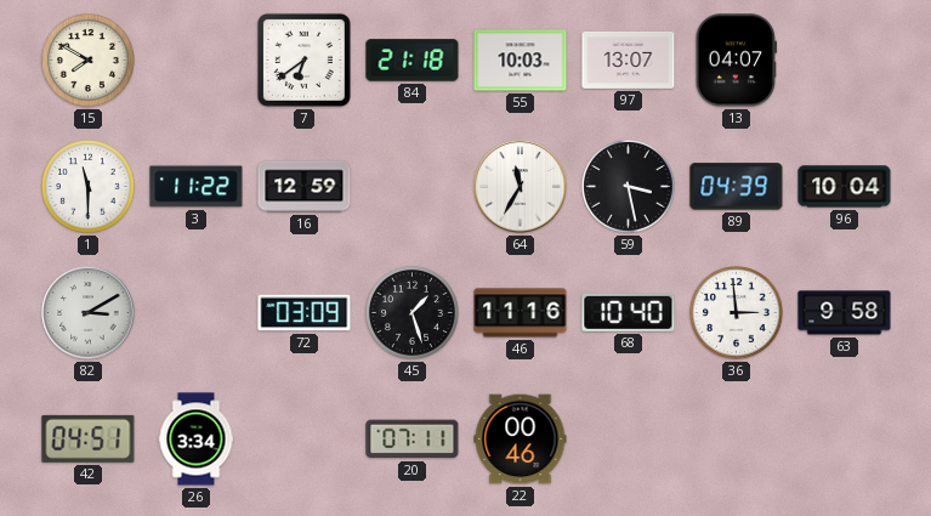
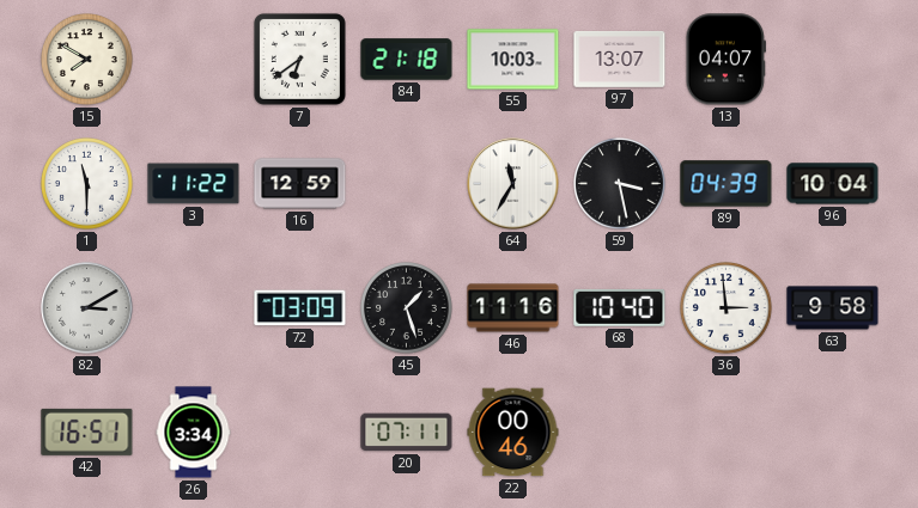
42: 04:51 -> 16:51 (87, 432)
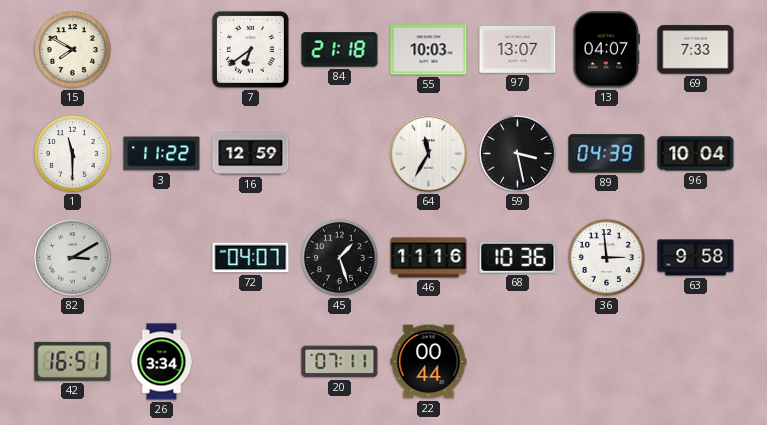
69: none -> 7:33 (696, 50)
72: 03:09 -> 04:07 (251, 258)
68: 10:40 -> 10:36 (518, 257)
22: 00:46 -> 00:44 (429, 362)
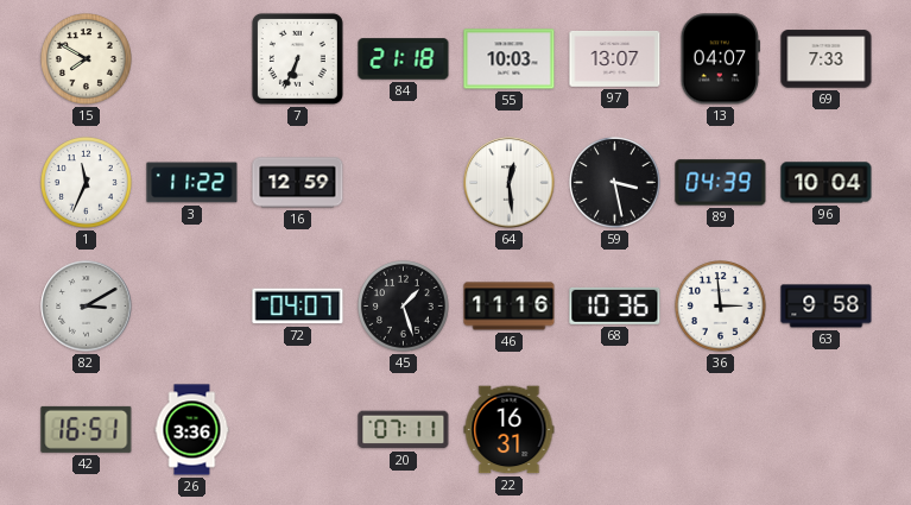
7: 6:39 -> 6:34 (297, 58)
1: 11:30 -> 11:34 (87, 183)
64: 11:35 -> 12:29 (510, 183)
26: 3:34 -> 3:36 (192, 430)
22: 00:44 -> 16:31 (510, 430)
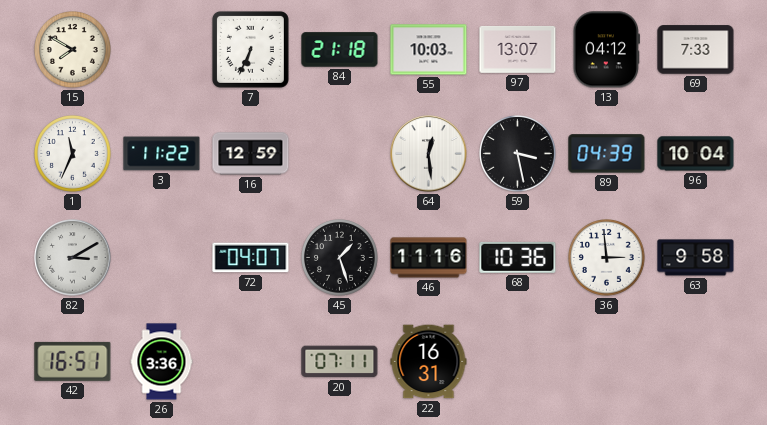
13: 04:07 -> 04:12 (606, 50)
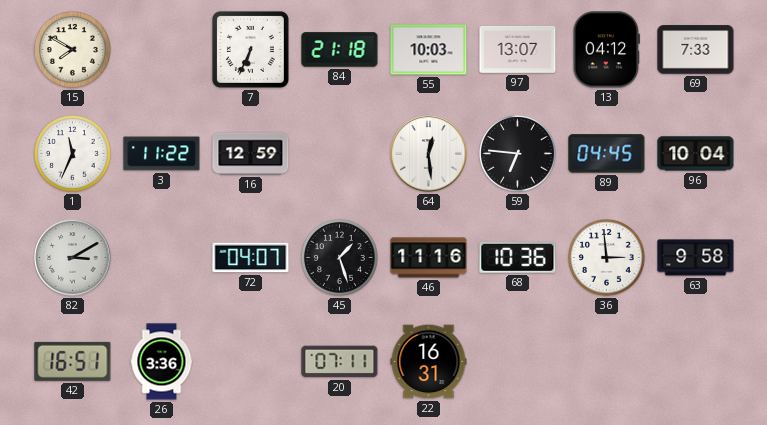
59: 3:28 -> 6:46 (518, 154)
89: 04:39 -> 04:45 (607, 154)
